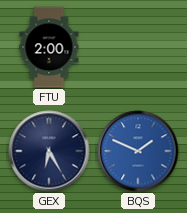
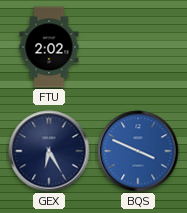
FTU: 2:00 -> 2:02 (49, 47)
BQS: 1:49 -> 3:49 (138, 151)
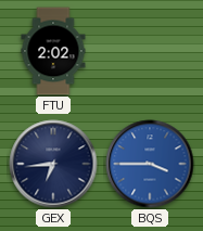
GEX: 6:25 -> 6:44 (53, 164)
BQS: 3:49 -> 3:45 (150, 164)
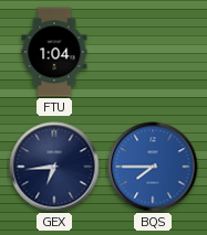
FTU: 2:02 -> 1:04 (54, 52)
BQS: 3:45 -> 7:45 (153, 167)
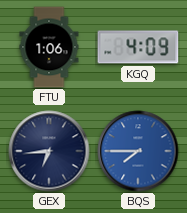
FTU: 1:04 -> 1:06 (49, 47)
KGQ: none -> 4:09 (138, 47)
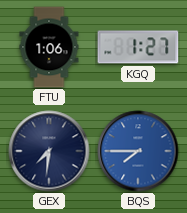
KGQ: 4:09 -> 1:27 (138, 47)
GEX: 6:44 -> 7:31 (49, 151)
